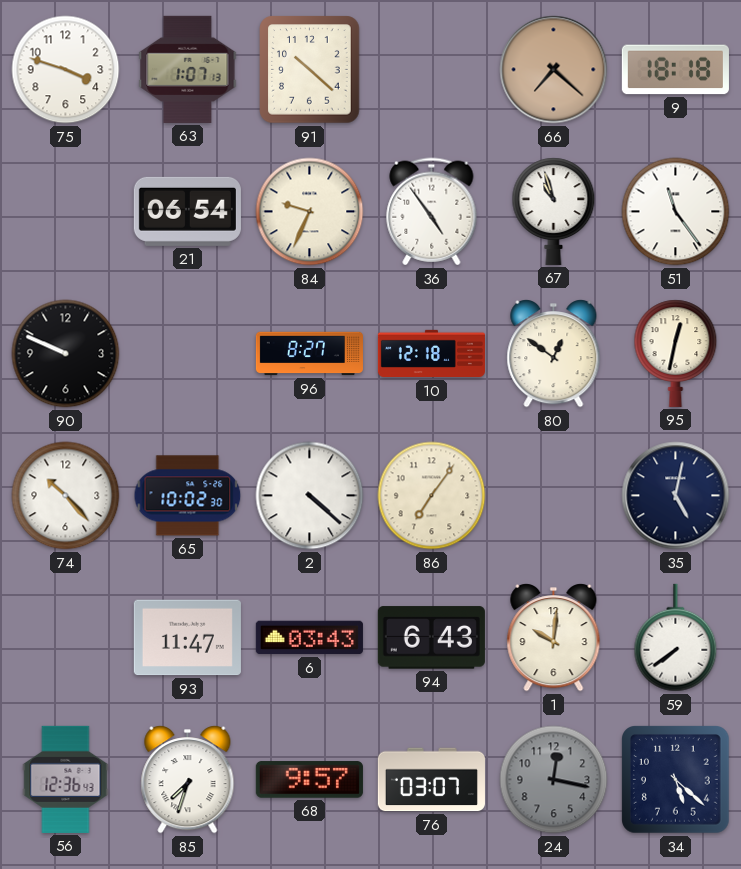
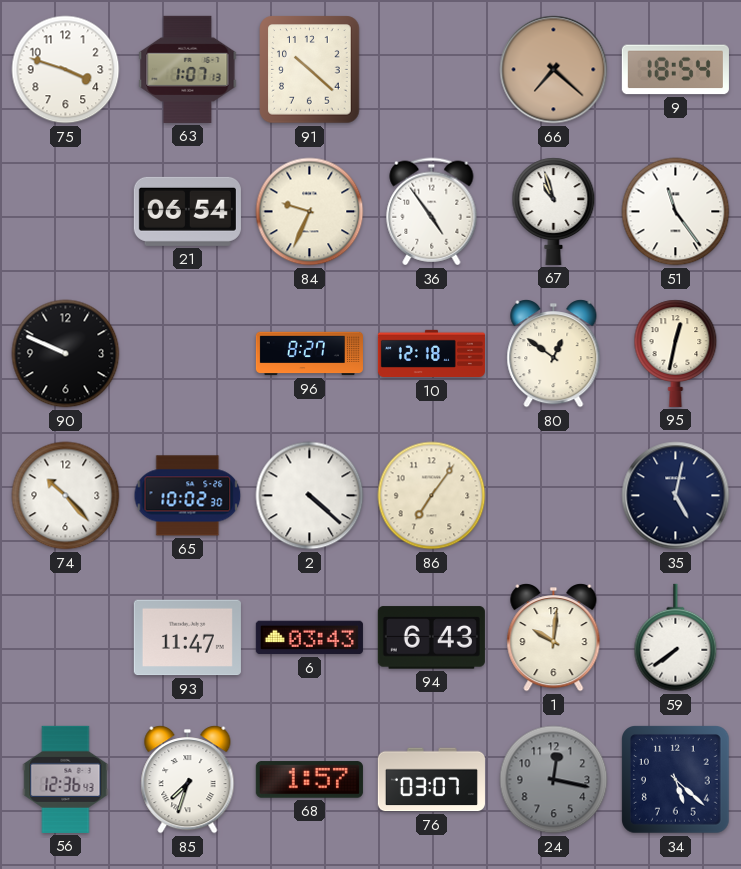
9: 18:18 -> 18:54 (675, 70)
68: 9:57 -> 1:57 (309, 780)
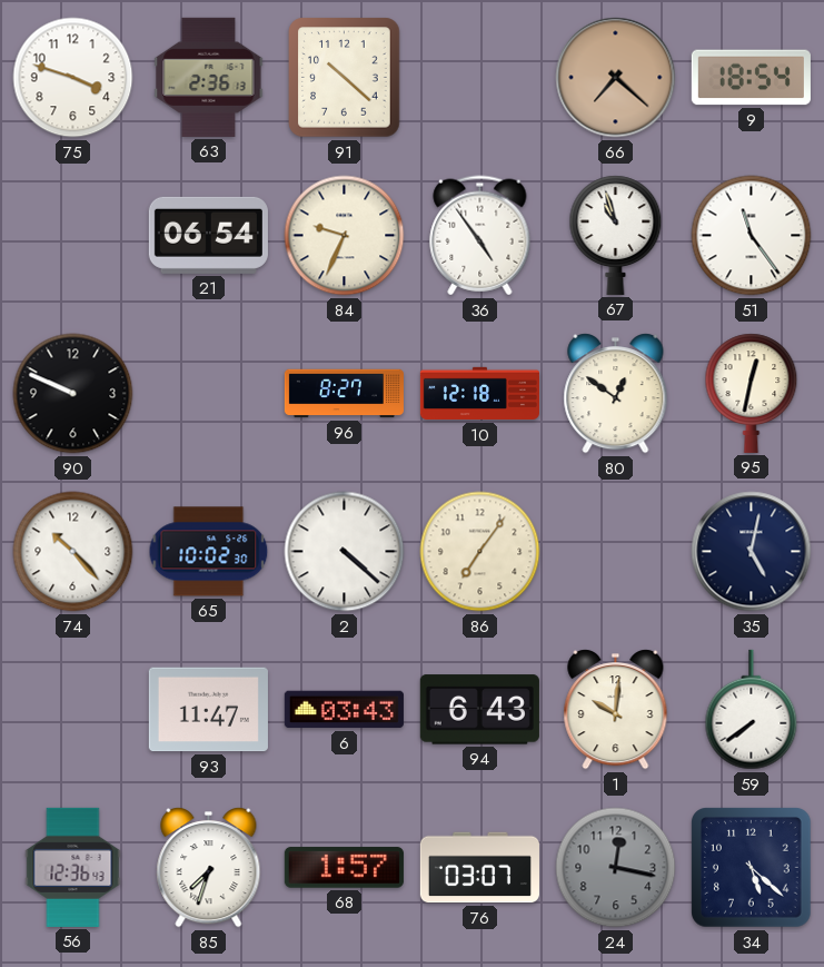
63: 1:07 -> 2:36 (209, 77)
